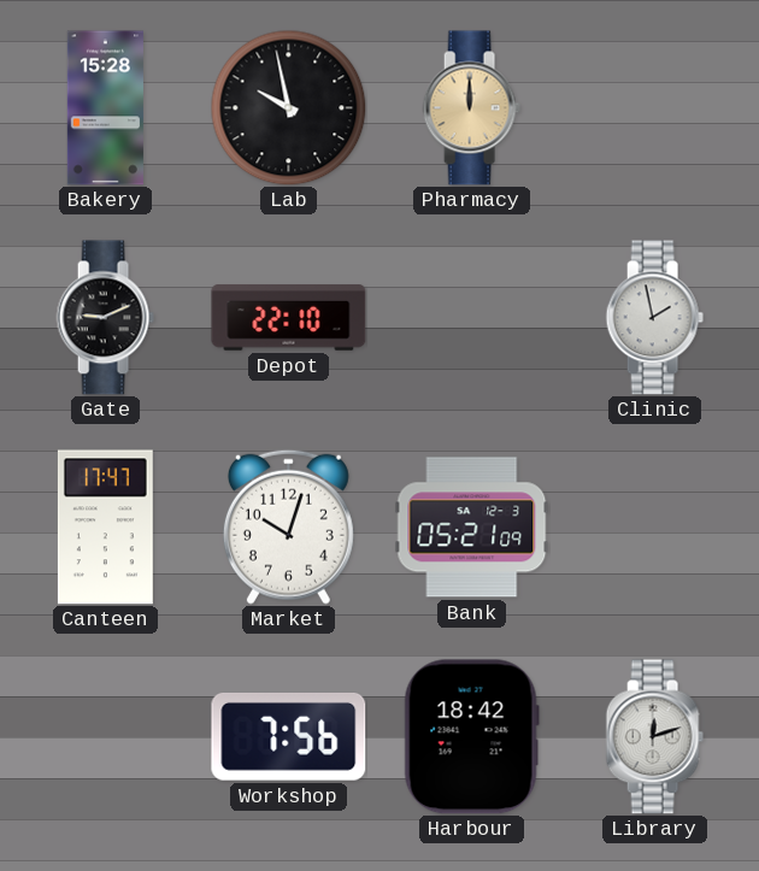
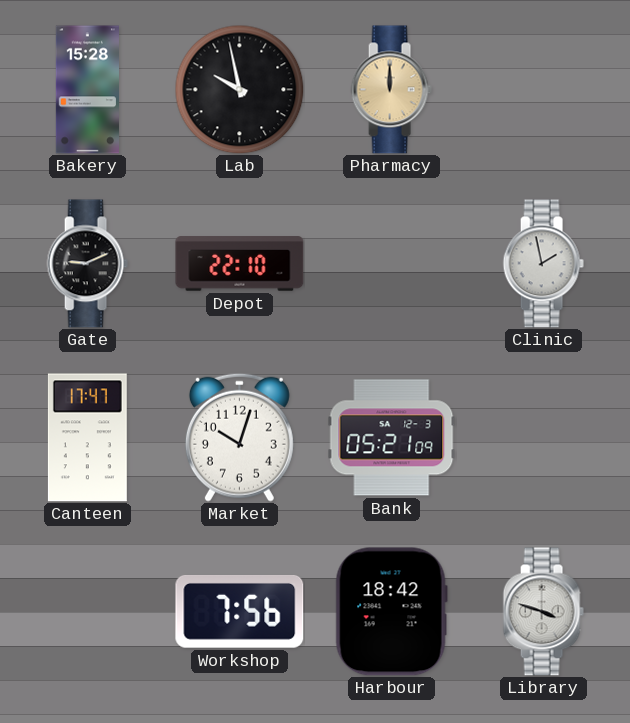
Library: 12:12 -> 3:48 (543, 612)
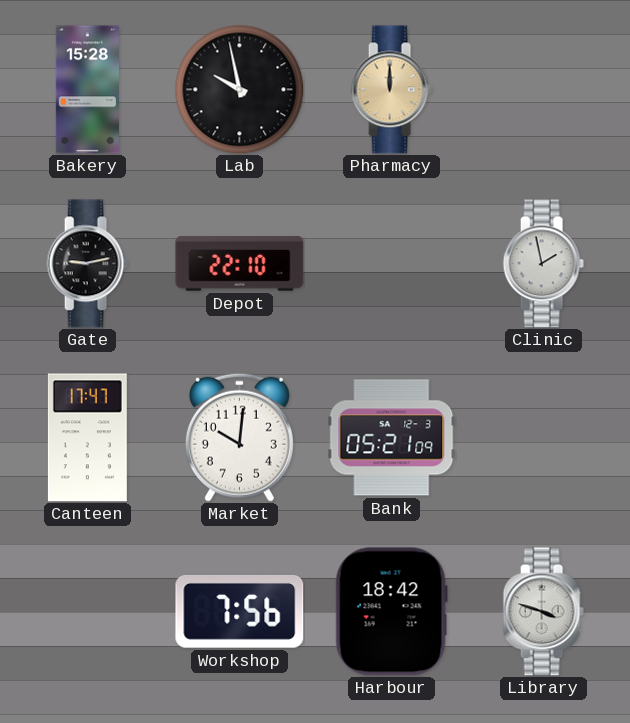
Gate: 9:11 -> 9:13 (87, 264)
Market: 10:03 -> 10:01 (239, 437)
